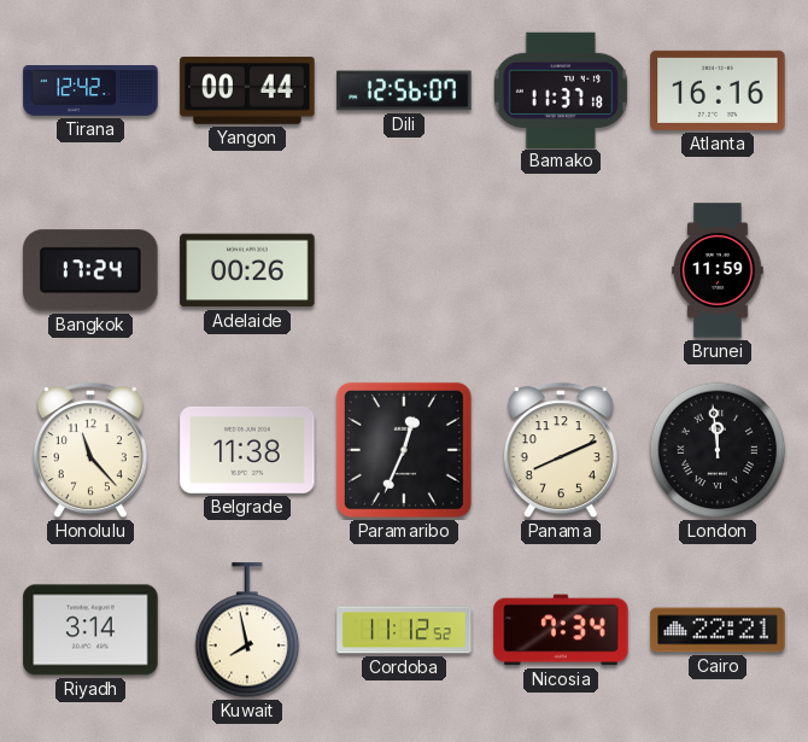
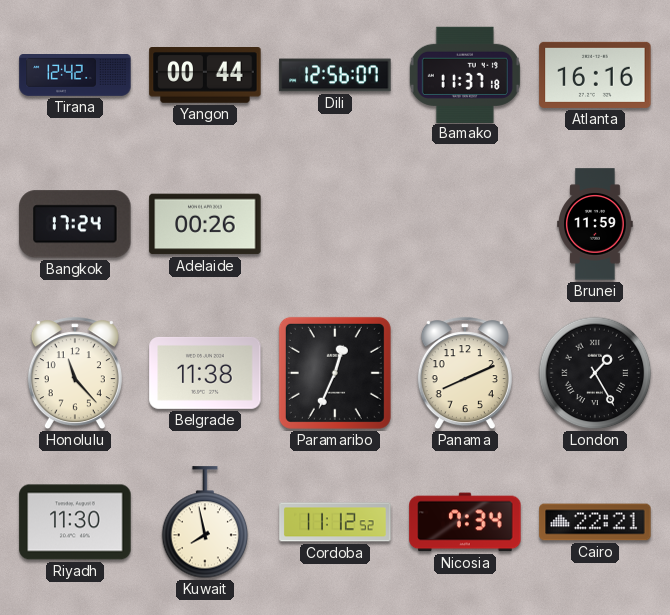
London: 11:59 -> 1:25 (595, 373)
Riyadh: 3:14 -> 11:30 (75, 522)
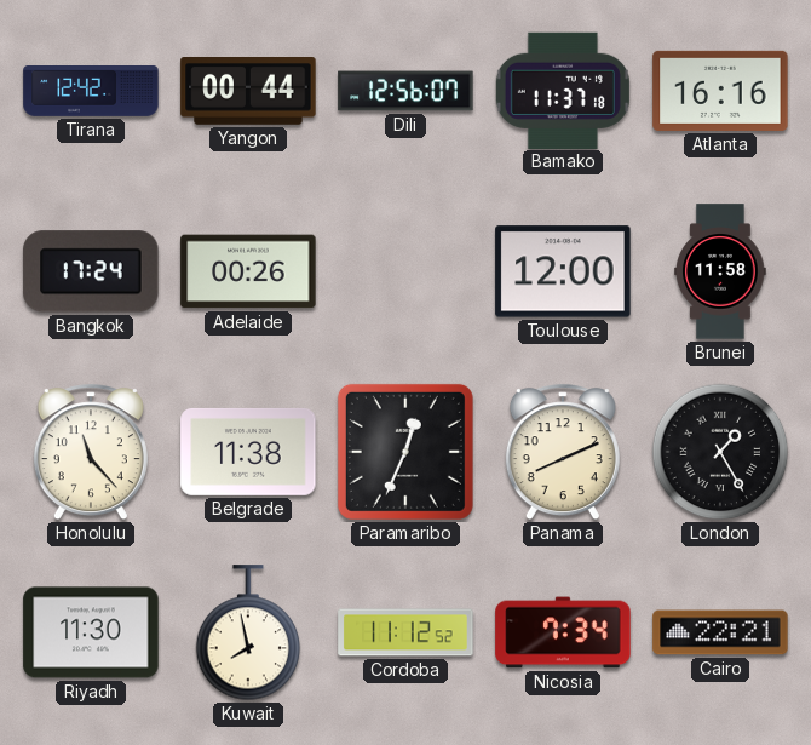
Toulouse: none -> 12:00 (563, 271)
Brunei: 11:59 -> 11:58 (720, 271)
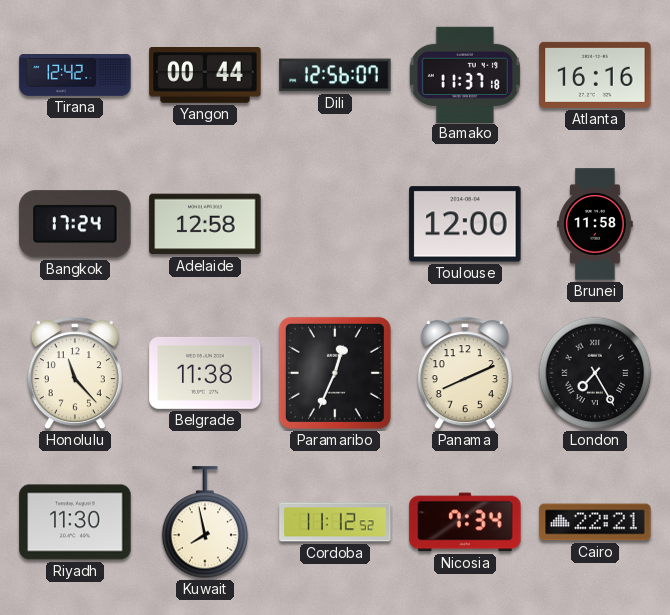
Adelaide: 00:26 -> 12:58 (205, 224)
London: 1:25 -> 7:25 (595, 373)
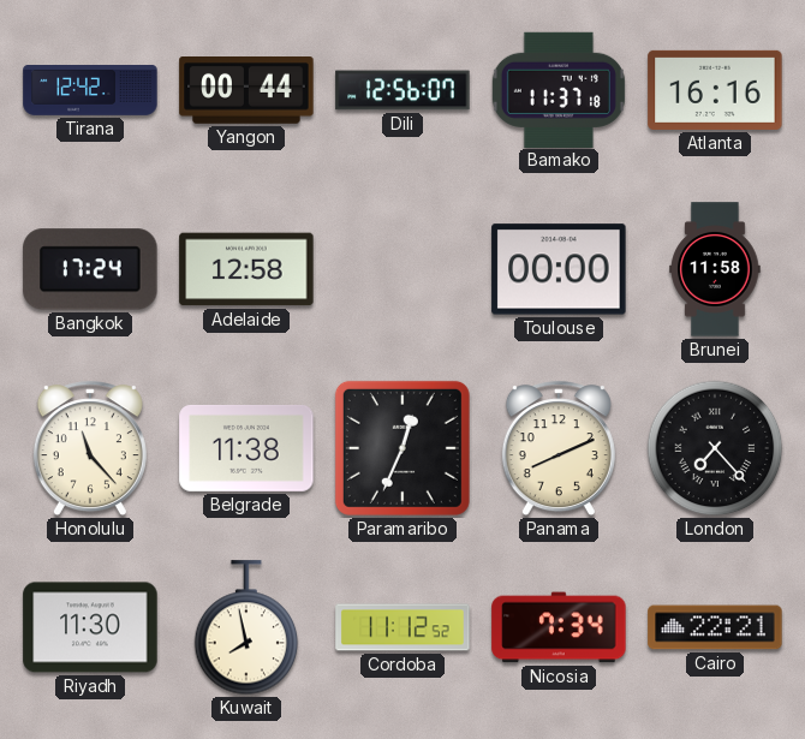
Toulouse: 12:00 -> 00:00 (559, 269)
London: 7:25 -> 7:23 (715, 448)
